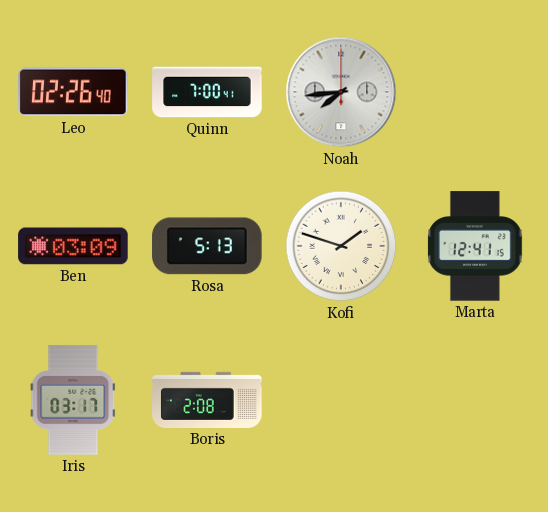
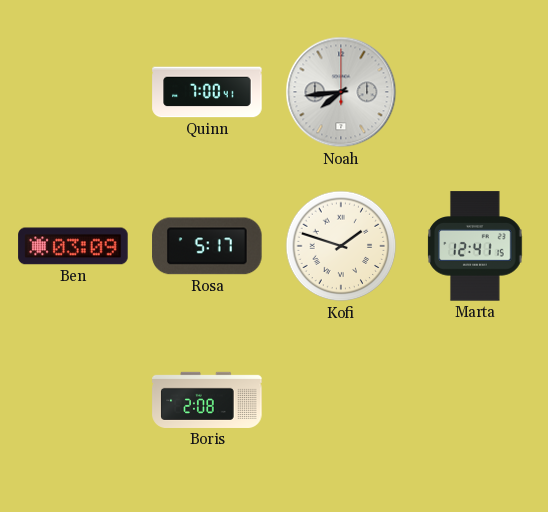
Leo: 02:26 -> none (73, 92)
Rosa: 5:13 -> 5:17 (207, 246)
Iris: 03:17 -> none (73, 400)
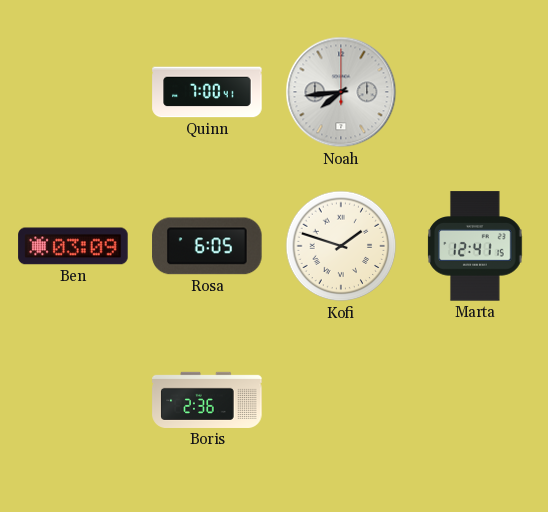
Rosa: 5:17 -> 6:05 (207, 246)
Boris: 2:08 -> 2:36 (207, 400)
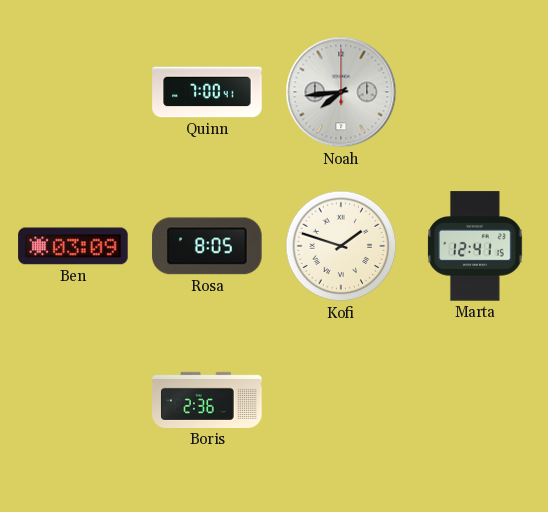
Rosa: 6:05 -> 8:05 (207, 246)
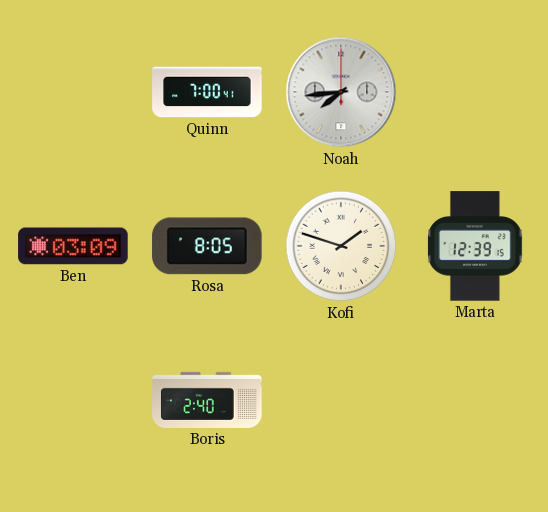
Marta: 12:41 -> 12:39 (475, 246)
Boris: 2:36 -> 2:40 (207, 400)
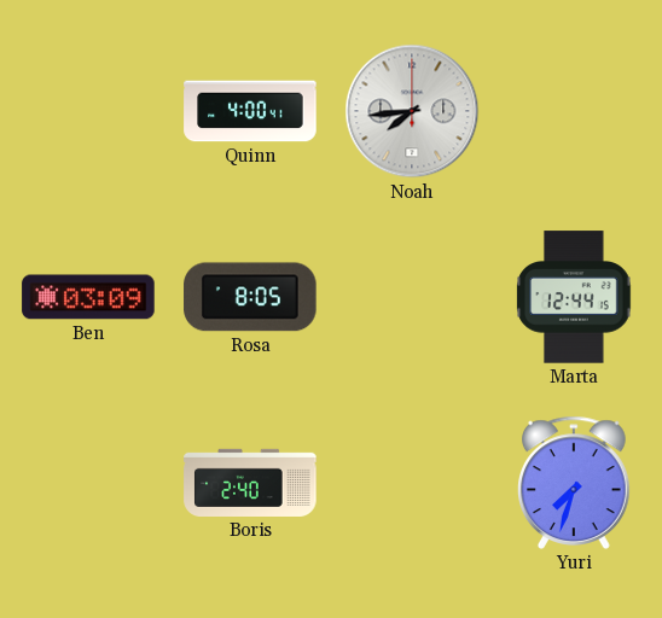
Quinn: 7:00 -> 4:00 (250, 111)
Kofi: 1:48 -> none (341, 246)
Marta: 12:39 -> 12:44 (574, 297)
Yuri: none -> 7:33 (575, 483)
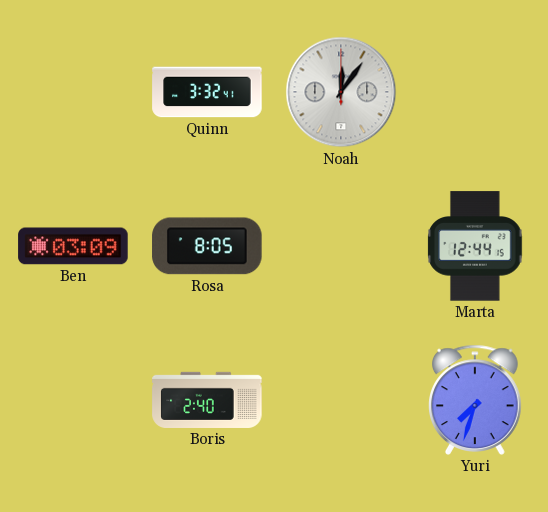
Quinn: 4:00 -> 3:32 (207, 92)
Noah: 7:44 -> 12:06 (341, 92)
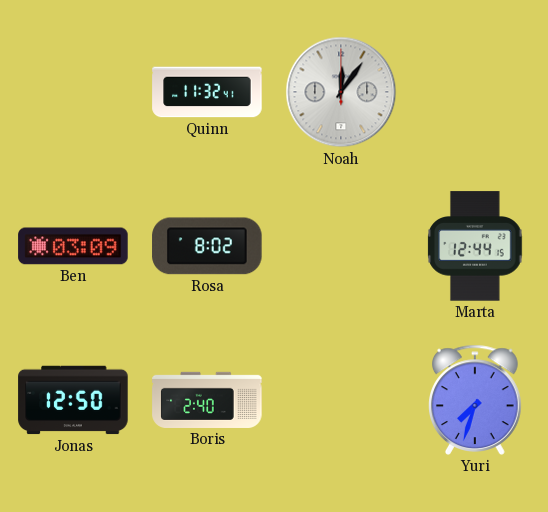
Quinn: 3:32 -> 11:32 (207, 92)
Rosa: 8:05 -> 8:02 (207, 246)
Jonas: none -> 12:50 (73, 400)
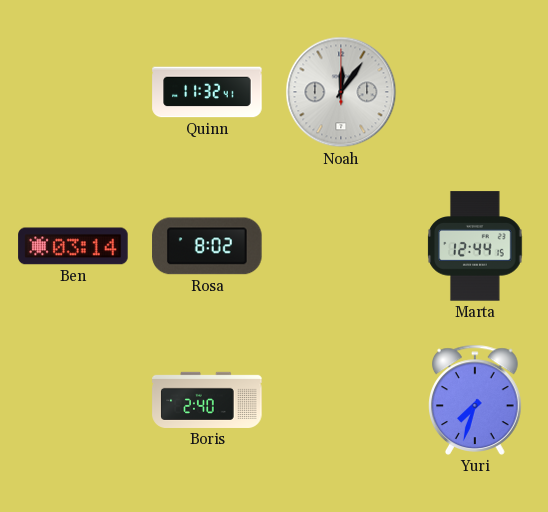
Ben: 03:09 -> 03:14 (73, 246)
Jonas: 12:50 -> none (73, 400)
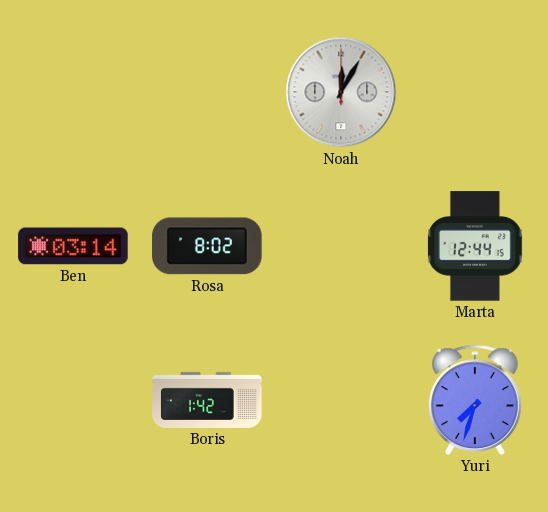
Quinn: 11:32 -> none (207, 92)
Noah: 12:06 -> 12:05 (341, 92)
Boris: 2:40 -> 1:42 (207, 400)
